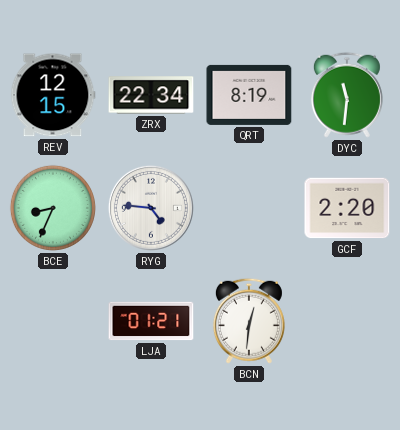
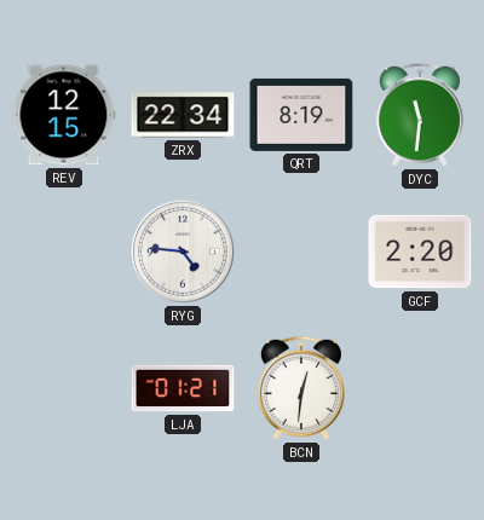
BCE: 8:34 -> none (53, 208)
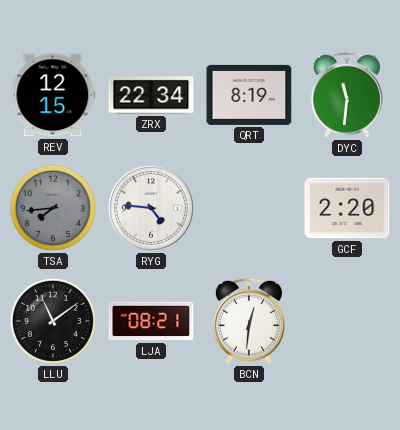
TSA: none -> 7:44 (53, 208)
LLU: none -> 11:09 (53, 321)
LJA: 01:21 -> 08:21 (151, 321)
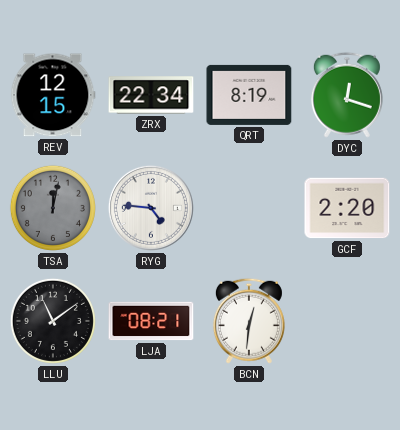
DYC: 11:31 -> 12:18 (347, 95)
TSA: 7:44 -> 12:02 (53, 208)
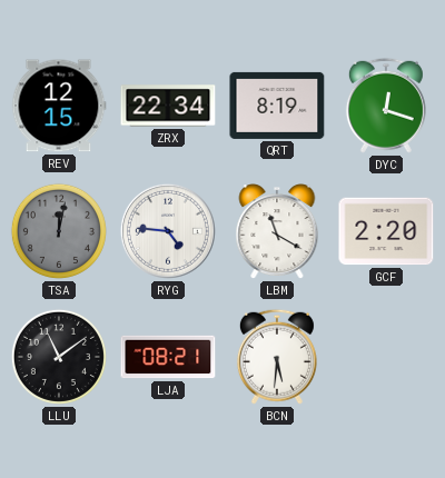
LBM: none -> 11:20 (277, 232)
BCN: 12:31 -> 5:31 (277, 357)
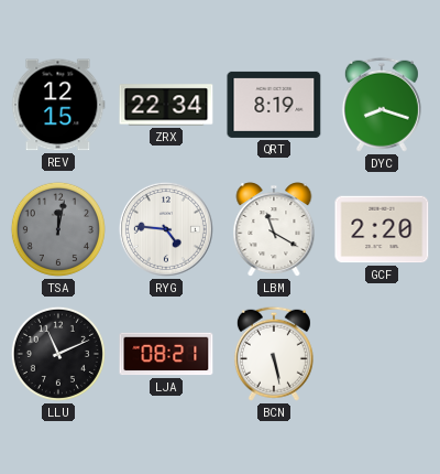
DYC: 12:18 -> 8:18 (382, 105)
LLU: 11:09 -> 11:11 (58, 354)
BCN: 5:31 -> 5:28 (274, 354)
